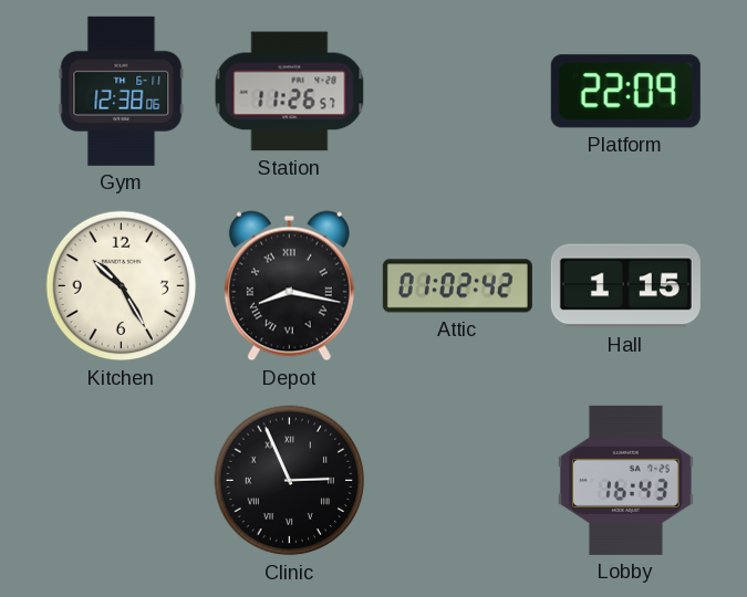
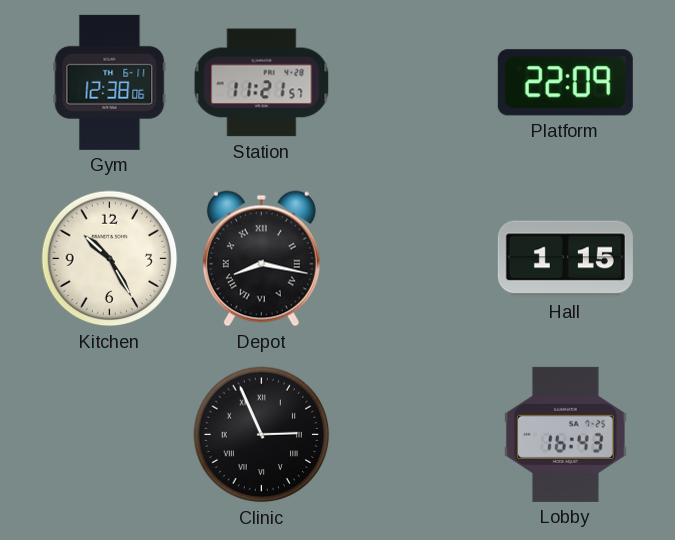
Station: 11:26 -> 11:21 (262, 83)
Attic: 01:02 -> none (457, 286)
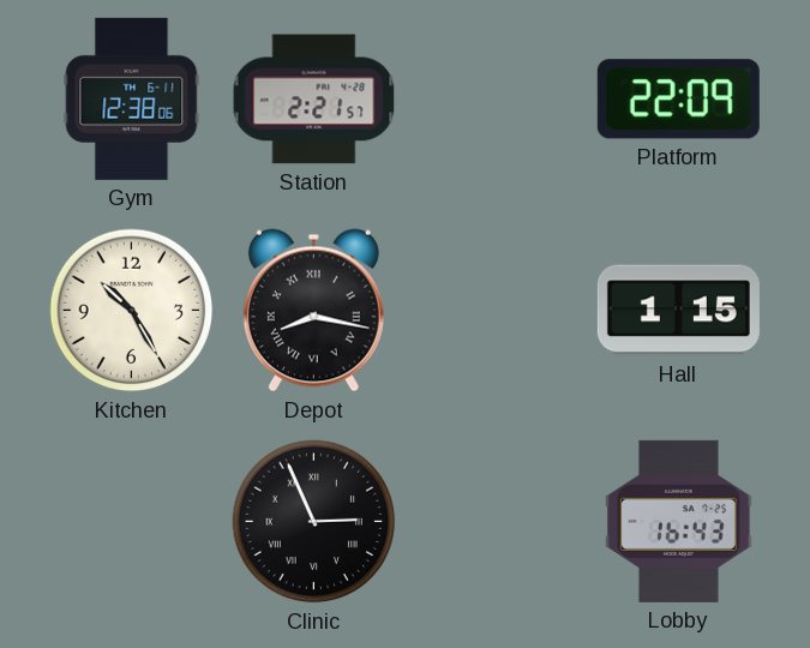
Station: 11:21 -> 2:21 (314, 100)
